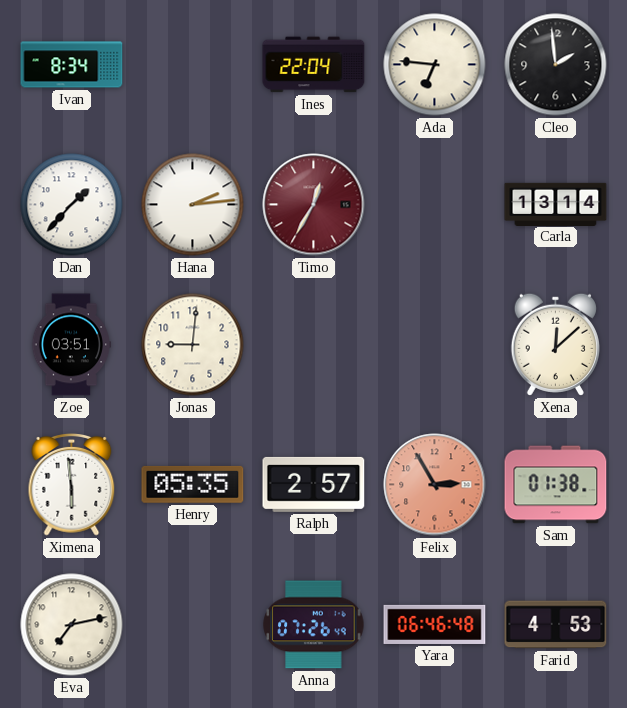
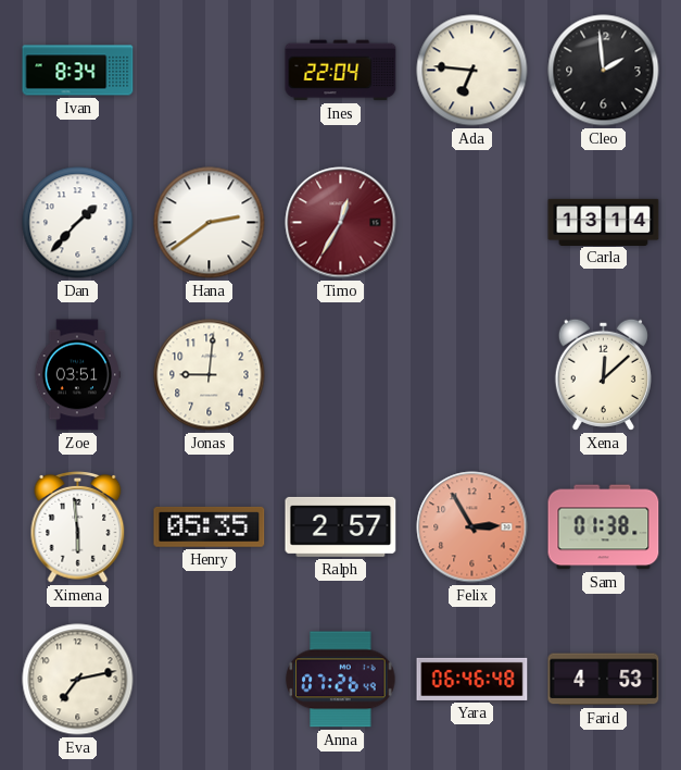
Hana: 2:14 -> 2:39 (210, 223)
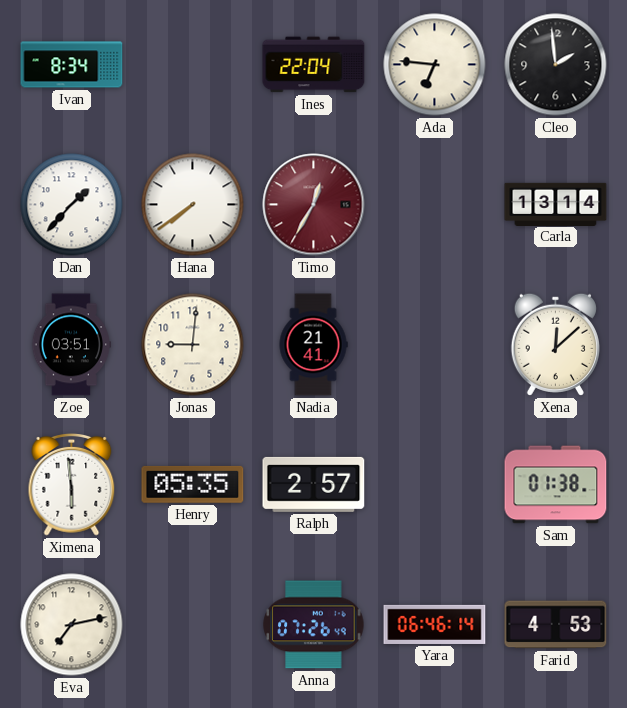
Hana: 2:39 -> 7:39 (193, 205)
Nadia: none -> 21:41 (313, 345)
Felix: 2:55 -> none (472, 527)
Yara: 06:46:48 -> 06:46:14 (435, 624)
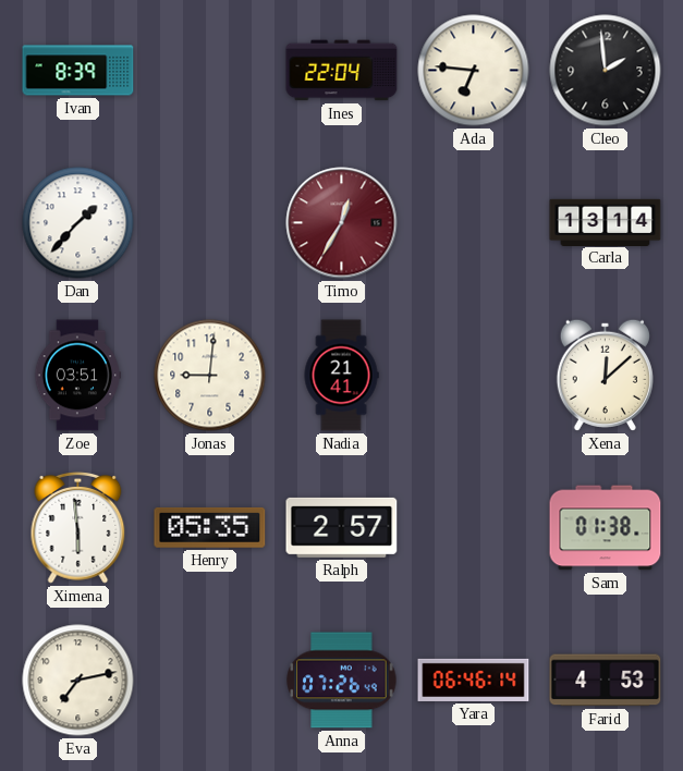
Ivan: 8:34 -> 8:39 (78, 71)
Hana: 7:39 -> none (193, 205)
